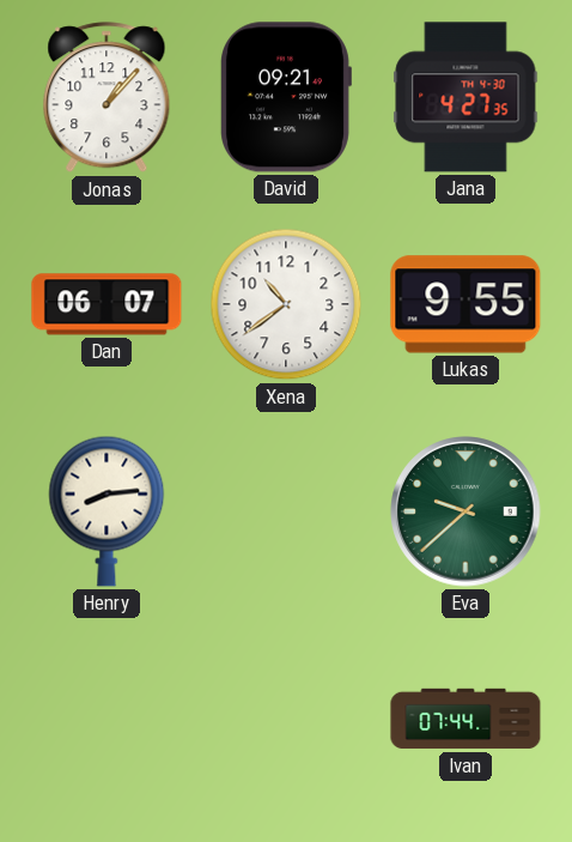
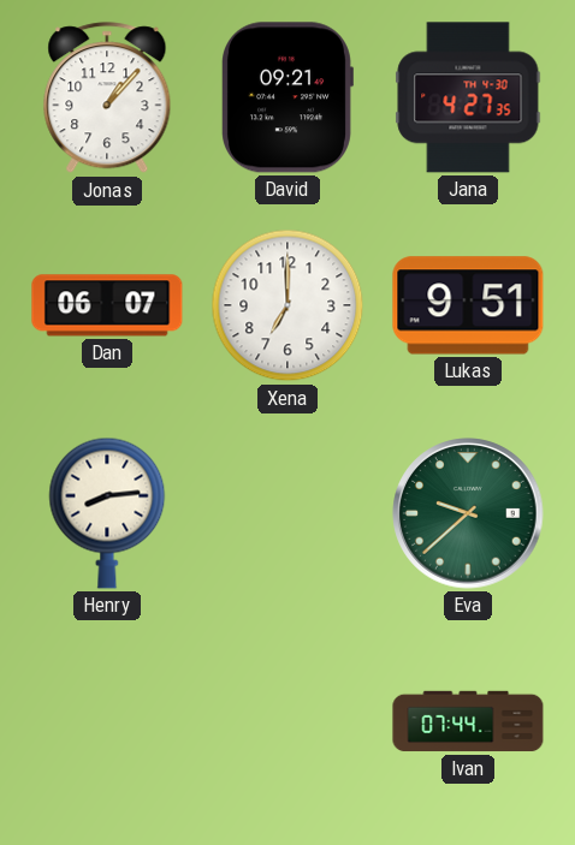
Xena: 10:39 -> 7:00 (287, 305)
Lukas: 9:55 -> 9:51 (468, 305)
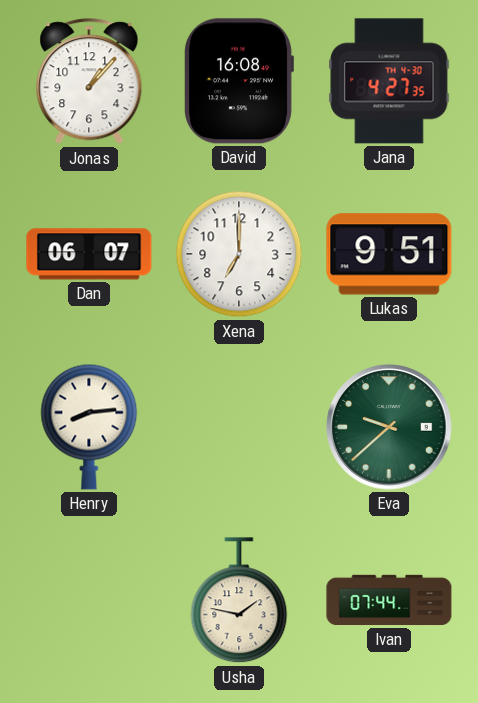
David: 09:21 -> 16:08 (239, 81)
Usha: none -> 1:47 (239, 601)
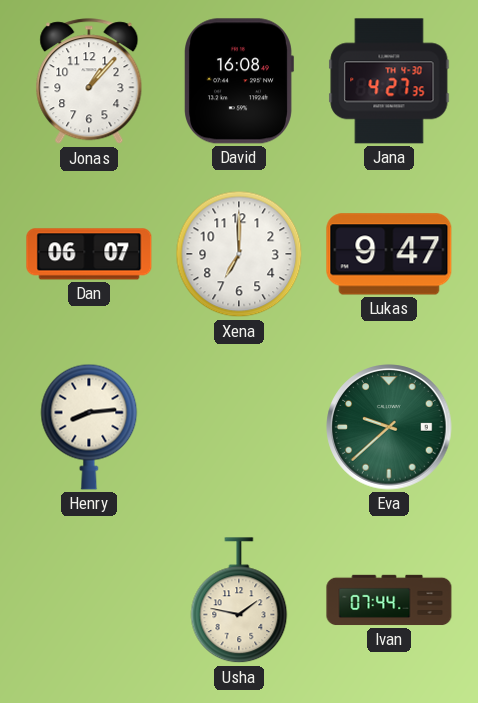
Lukas: 9:51 -> 9:47 (389, 254)
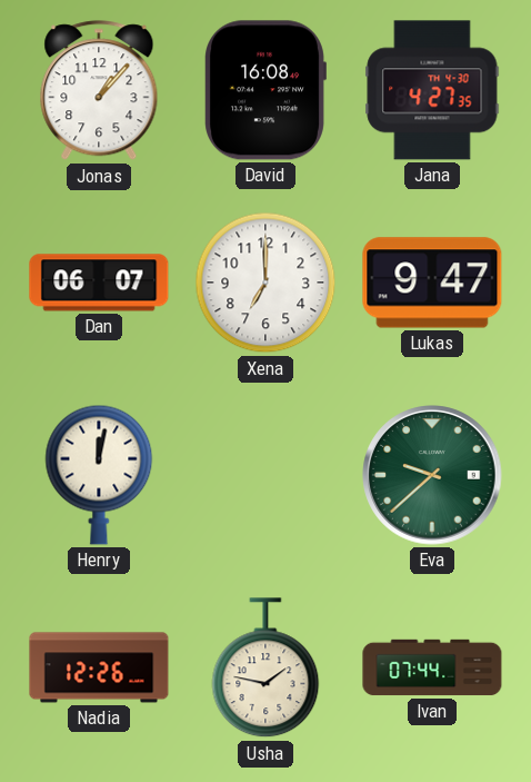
Henry: 8:14 -> 12:02 (99, 475)
Nadia: none -> 12:26 (99, 667)
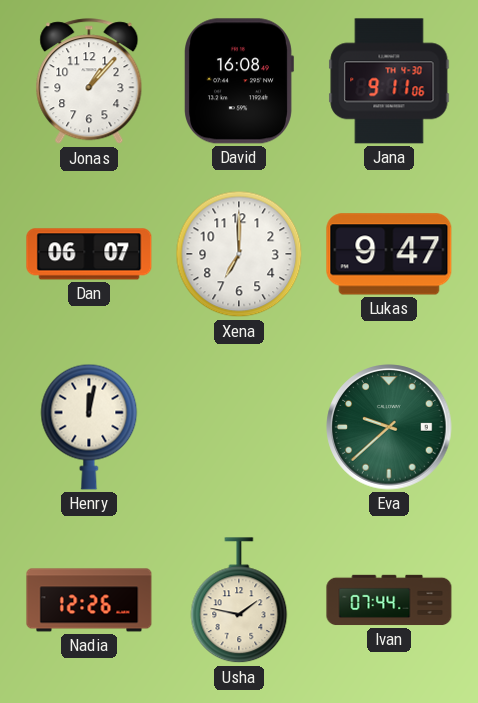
Jana: 4:27 -> 9:11 (389, 81)
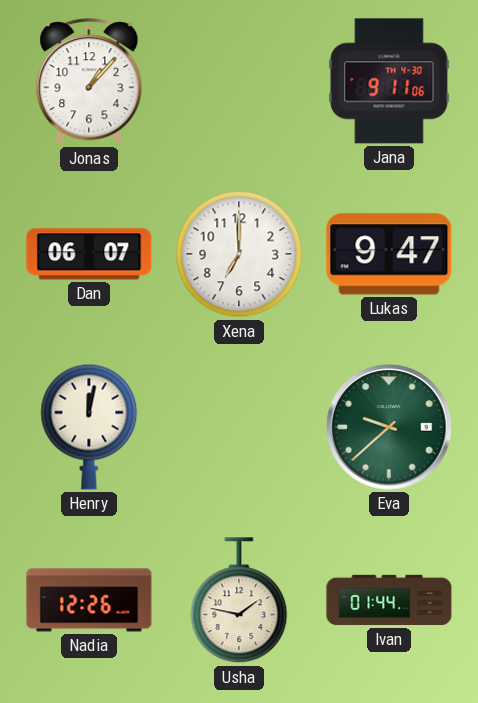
David: 16:08 -> none (239, 81)
Ivan: 07:44 -> 01:44 (389, 600)
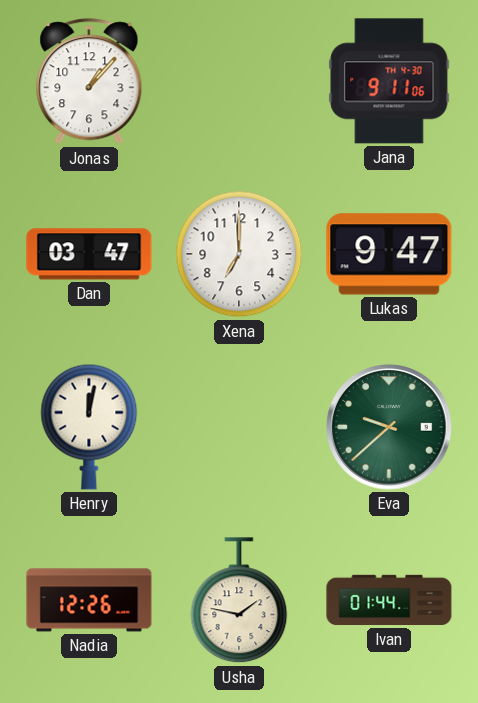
Dan: 06:07 -> 03:47 (89, 254)
